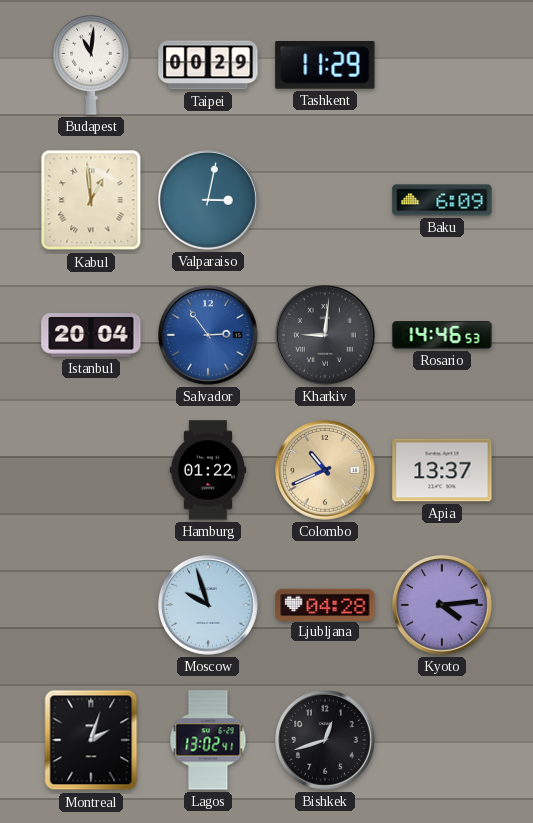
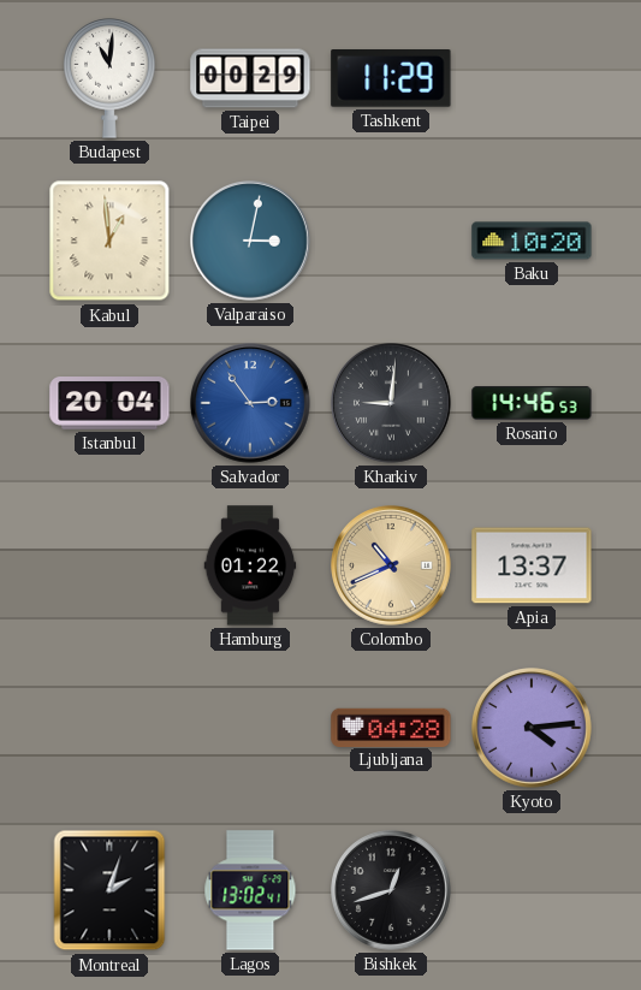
Baku: 6:09 -> 10:20 (532, 241)
Moscow: 9:57 -> none (209, 606)
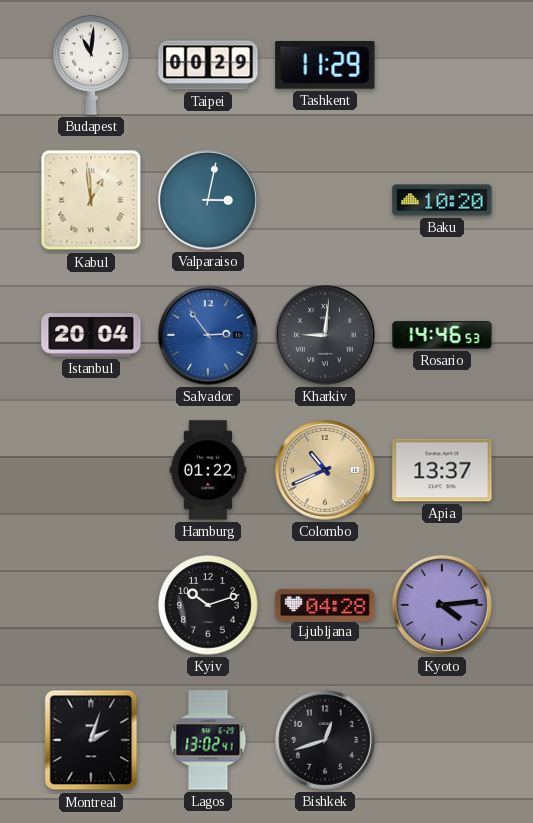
Kyiv: none -> 10:12 (208, 605)
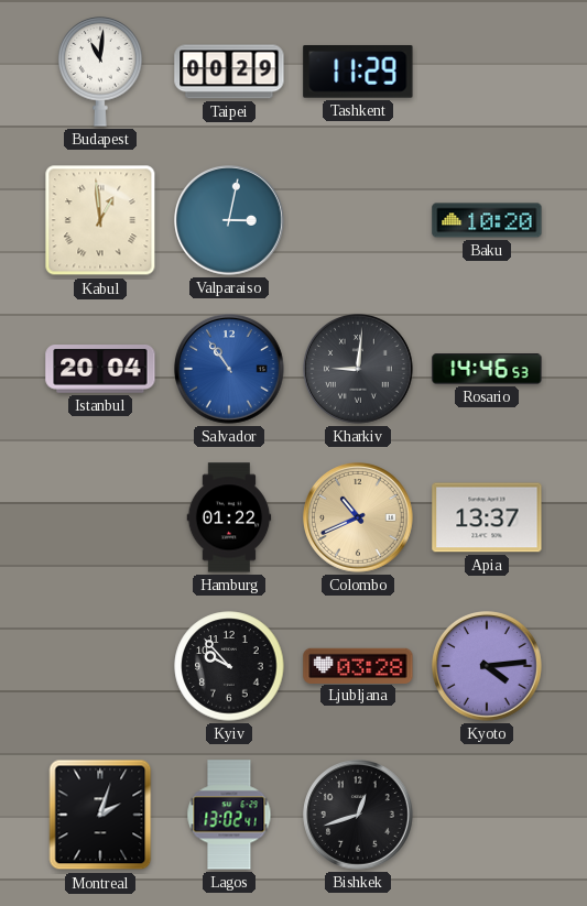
Salvador: 2:54 -> 10:54 (230, 370)
Kyiv: 10:12 -> 9:53 (229, 666)
Ljubljana: 04:28 -> 03:28 (358, 665)
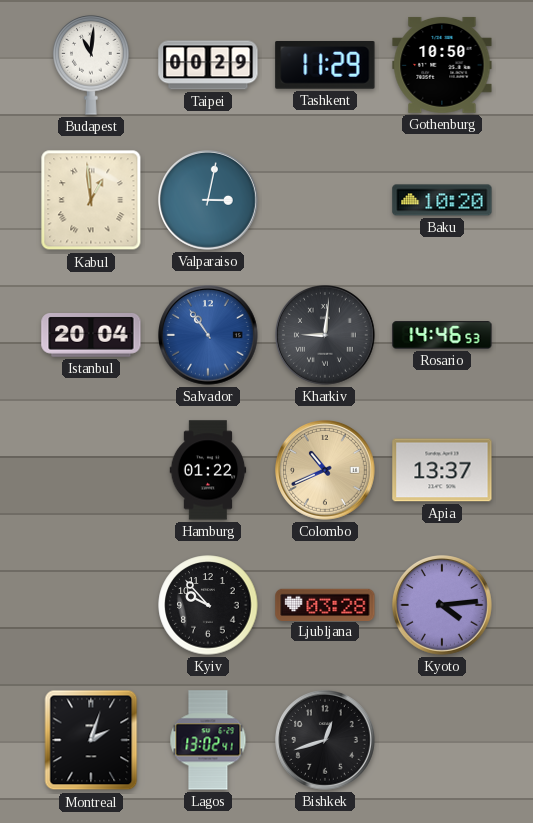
Gothenburg: none -> 10:50 (442, 65)
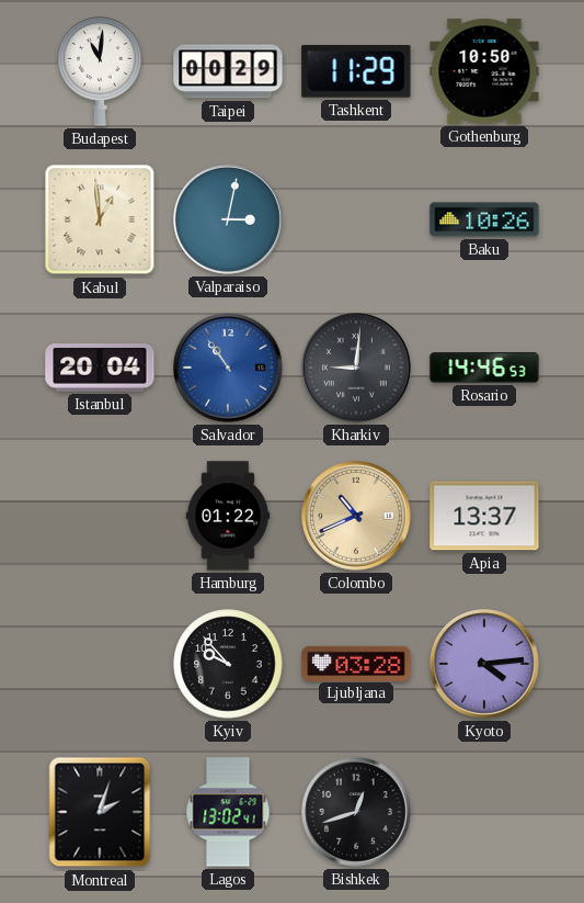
Baku: 10:20 -> 10:26 (484, 219)
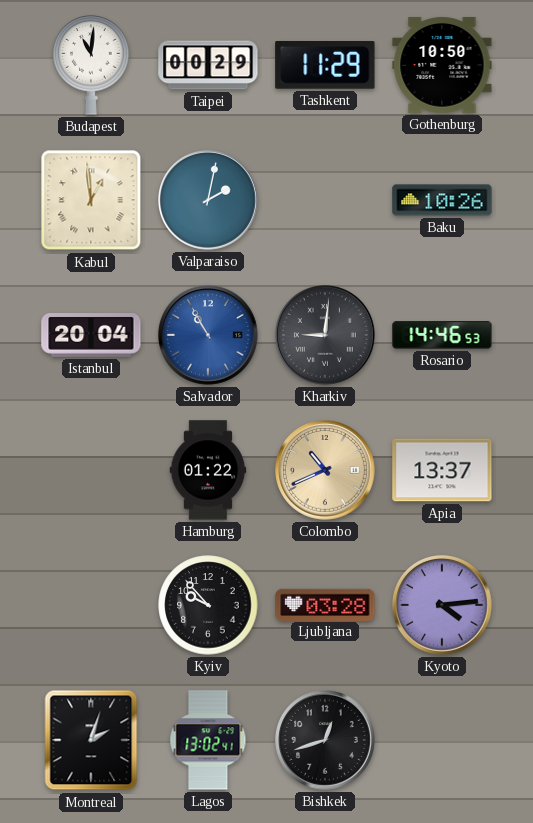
Valparaiso: 3:02 -> 2:02 (209, 201)
Salvador: 10:54 -> 10:55 (209, 336)
